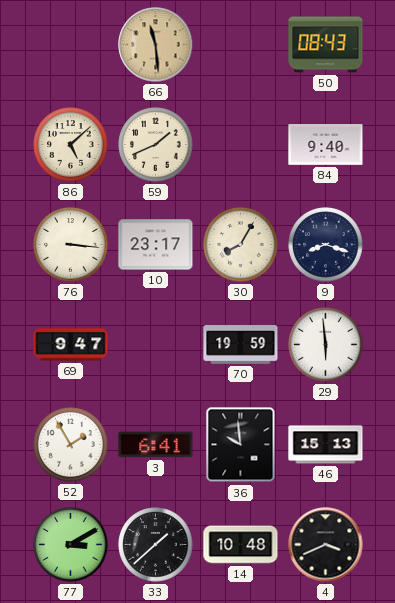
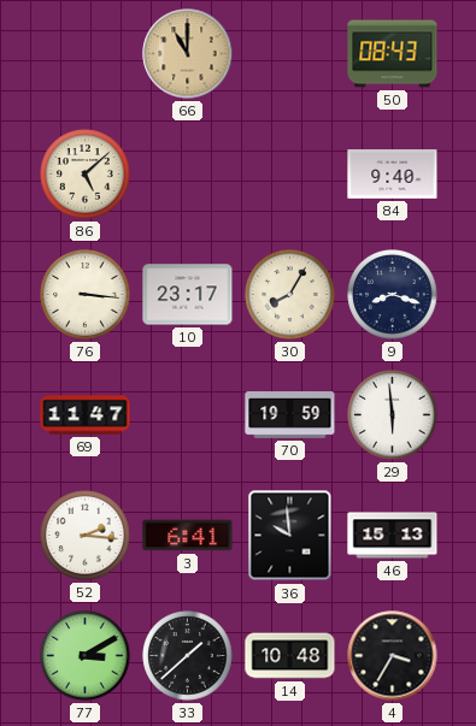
66: 11:29 -> 11:00 (188, 54)
59: 1:41 -> none (156, 145)
69: 9:47 -> 11:47 (86, 415)
52: 1:55 -> 2:16 (86, 536)
4: 3:41 -> 3:35 (393, 656)
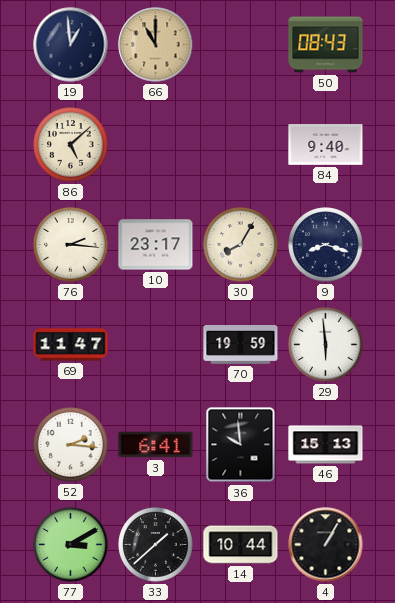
19: none -> 12:59 (71, 45)
76: 3:16 -> 2:16 (71, 245)
14: 10:48 -> 10:44 (241, 545)
4: 3:35 -> 1:05 (326, 545)
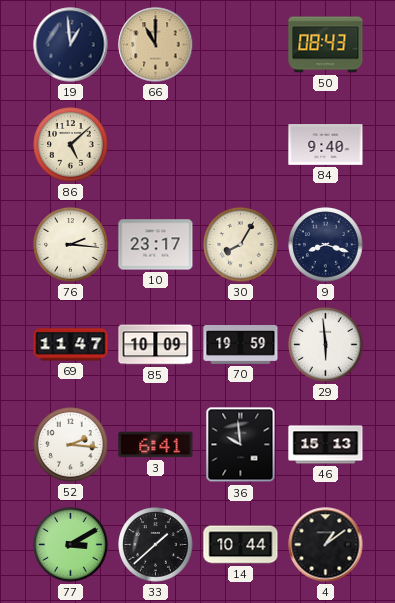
85: none -> 10:09 (156, 345)
4: 1:05 -> 1:09 (326, 545)
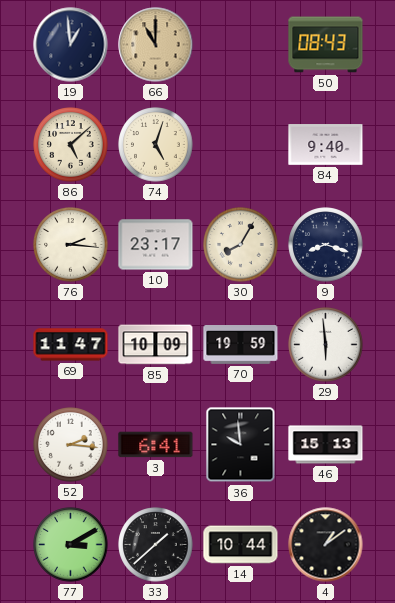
74: none -> 5:03 (156, 145)
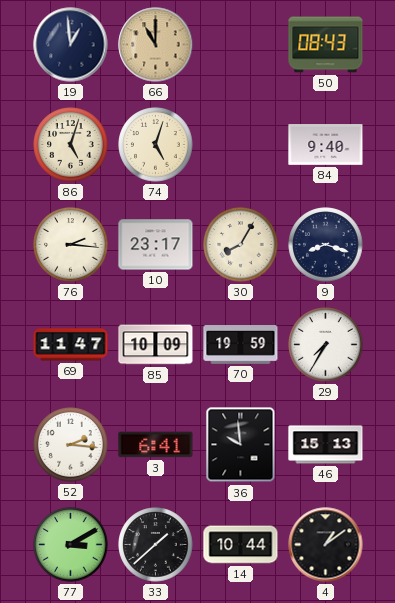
86: 5:08 -> 5:03 (71, 145)
29: 5:59 -> 7:35 (326, 345)
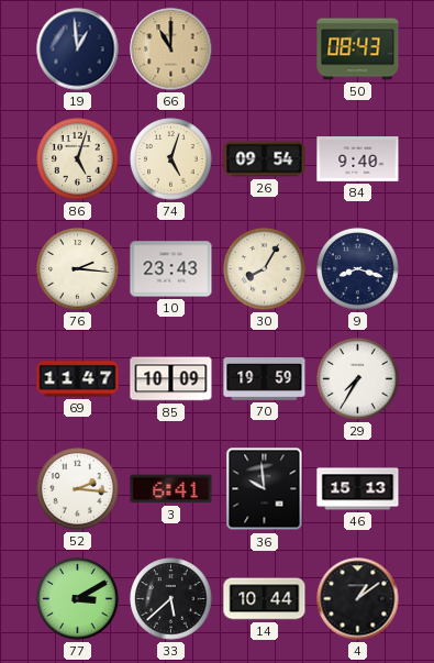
26: none -> 09:54 (265, 159)
10: 23:17 -> 23:43 (171, 269)
33: 1:38 -> 5:38 (171, 599)
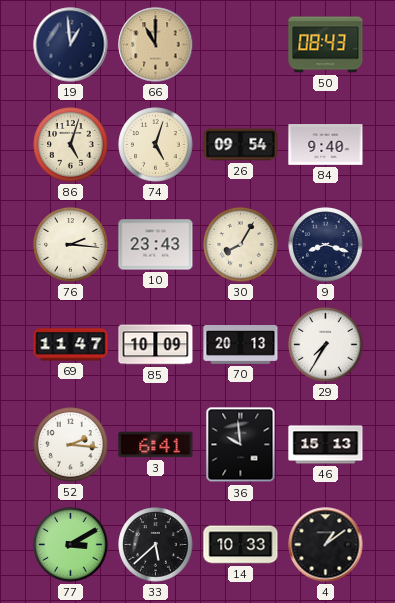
70: 19:59 -> 20:13 (241, 345)
14: 10:44 -> 10:33 (241, 545)
